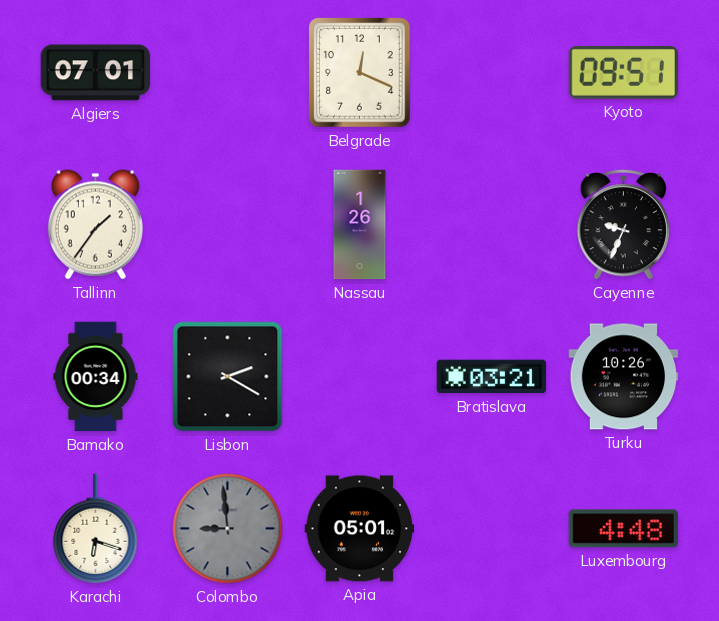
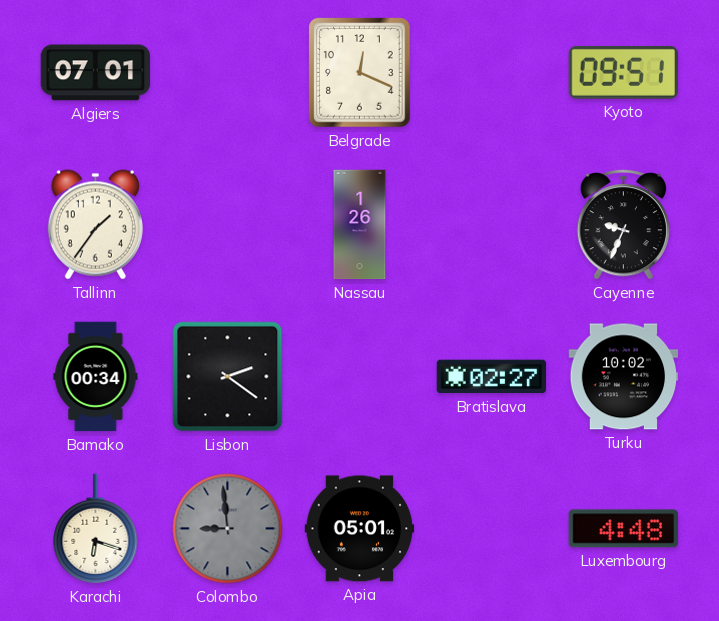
Lisbon: 2:20 -> 2:21 (228, 377)
Bratislava: 03:21 -> 02:27 (492, 377)
Turku: 10:26 -> 10:02 (624, 377)
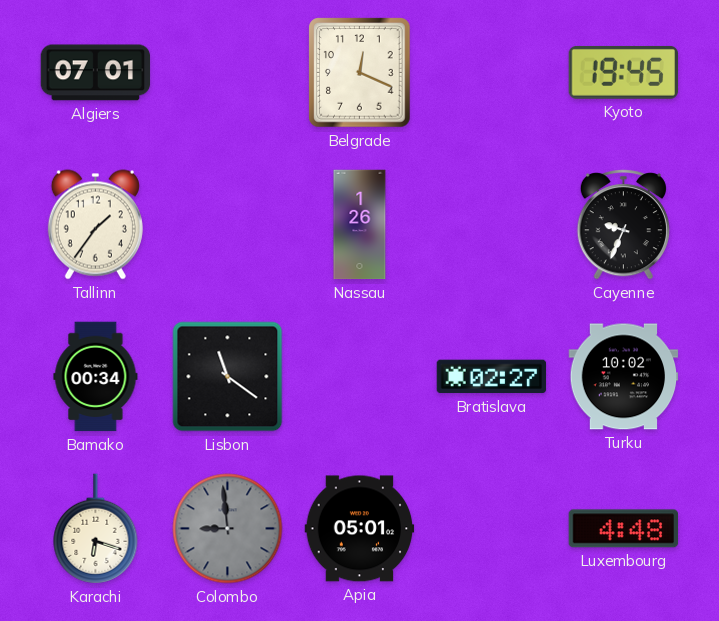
Kyoto: 09:51 -> 19:45 (624, 72)
Lisbon: 2:21 -> 11:21 (228, 377)
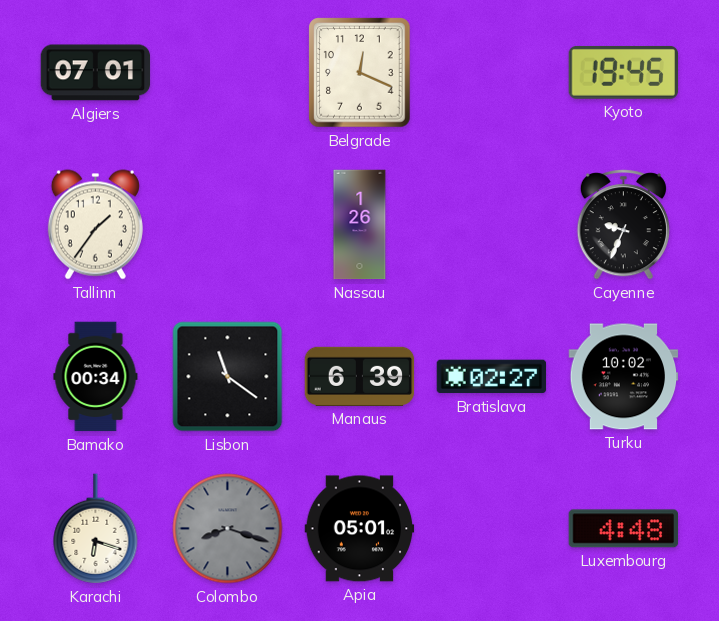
Manaus: none -> 6:39 (360, 376)
Colombo: 8:59 -> 8:18 (228, 529)
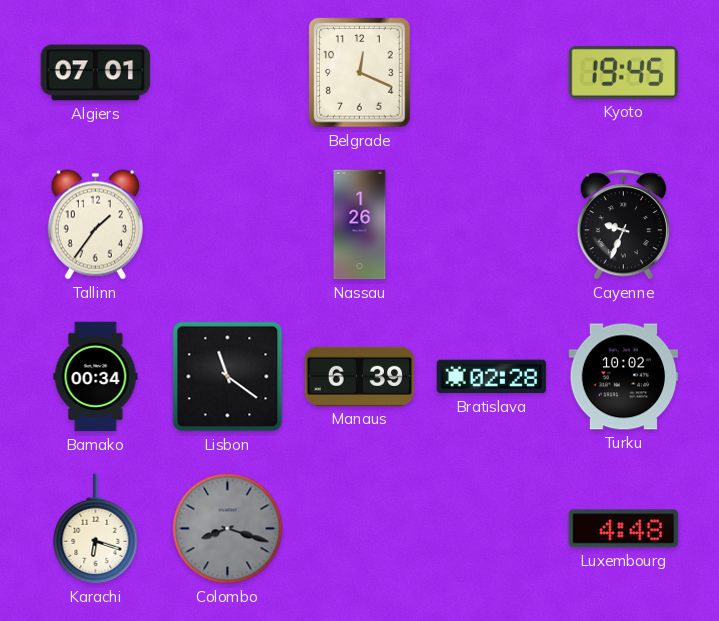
Bratislava: 02:27 -> 02:28 (492, 377)
Apia: 05:01 -> none (360, 529)
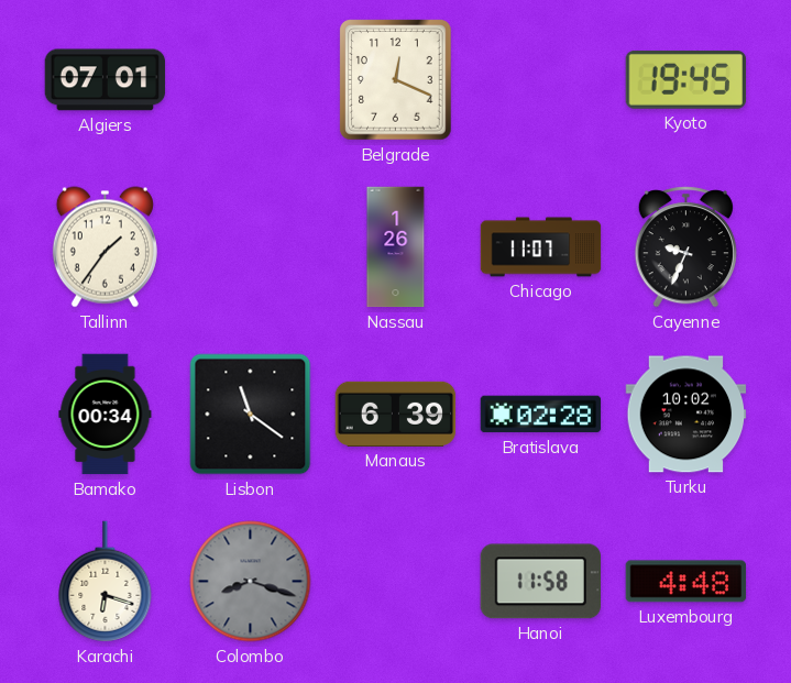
Chicago: none -> 11:07 (541, 247)
Hanoi: none -> 11:58 (540, 582)
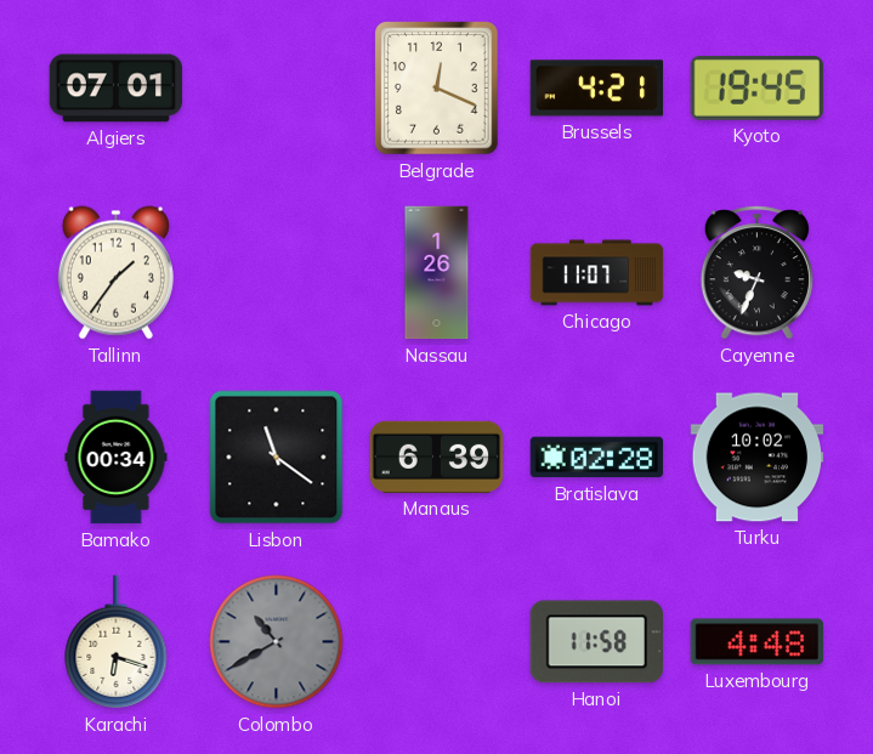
Brussels: none -> 4:21 (597, 89)
Colombo: 8:18 -> 10:40 (277, 642)
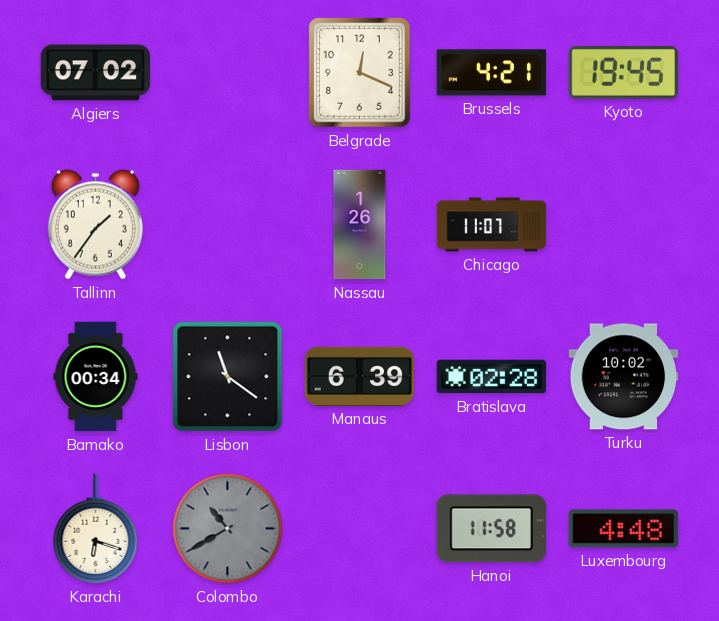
Algiers: 07:01 -> 07:02 (96, 73)
Cayenne: 9:34 -> none (756, 273)
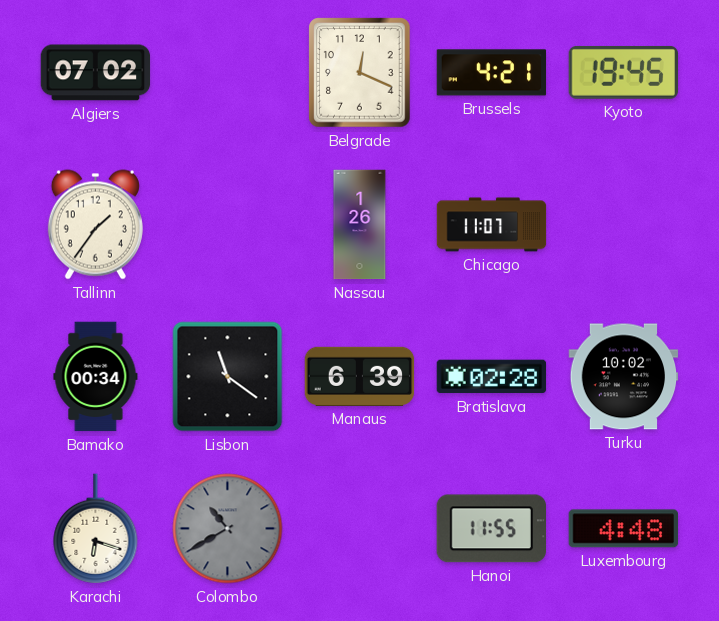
Hanoi: 11:58 -> 11:55 (491, 529)
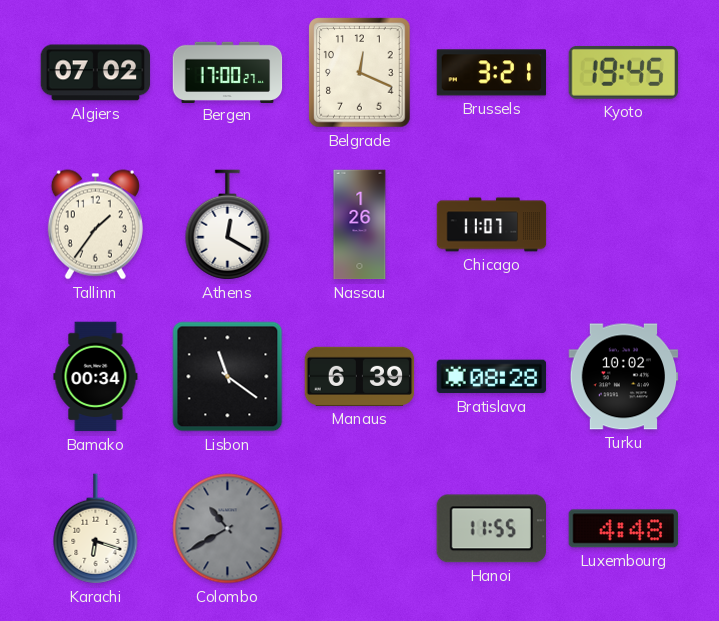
Bergen: none -> 17:00 (228, 72)
Brussels: 4:21 -> 3:21 (492, 73)
Athens: none -> 12:20 (228, 225)
Bratislava: 02:28 -> 08:28 (492, 377)
